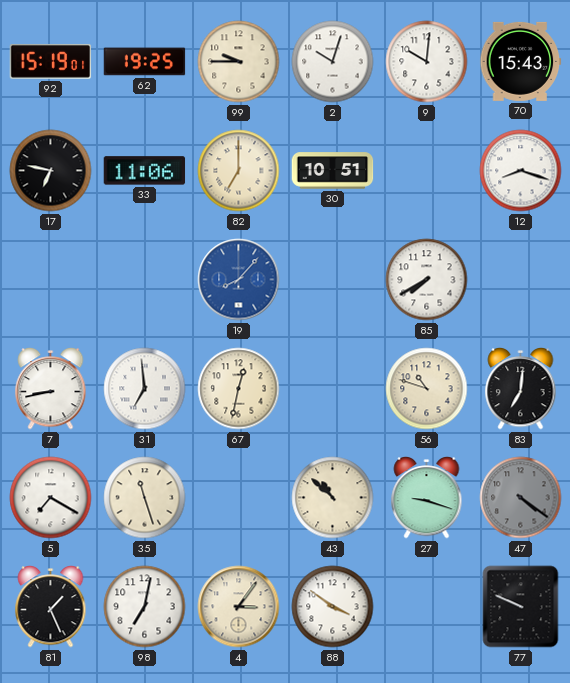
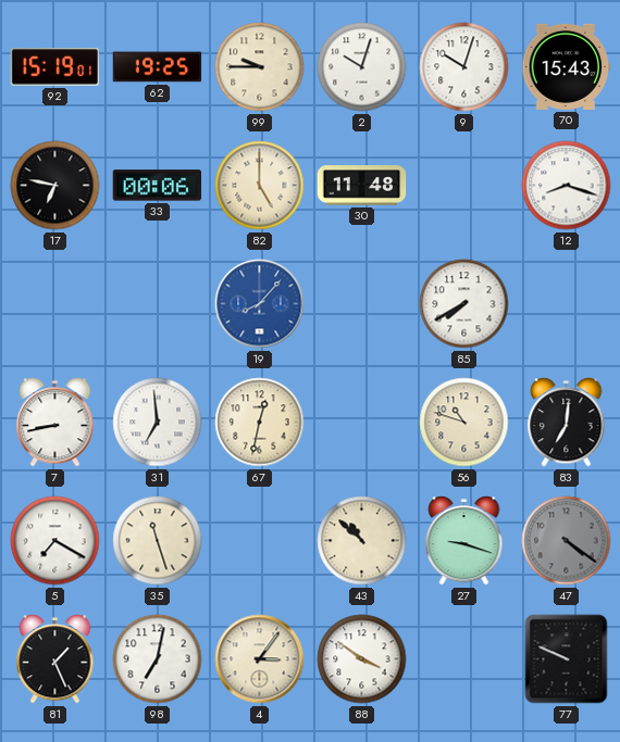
9: 10:01 -> 10:03 (464, 67)
33: 11:06 -> 00:06 (158, 186)
82: 7:00 -> 5:00 (260, 186)
30: 10:51 -> 11:48 (362, 186)
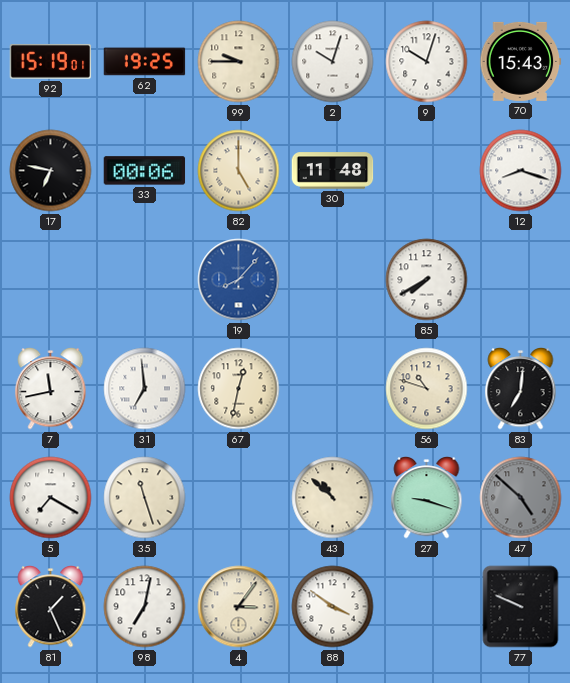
7: 8:43 -> 11:43 (51, 389)
47: 4:21 -> 4:52 (521, 498)
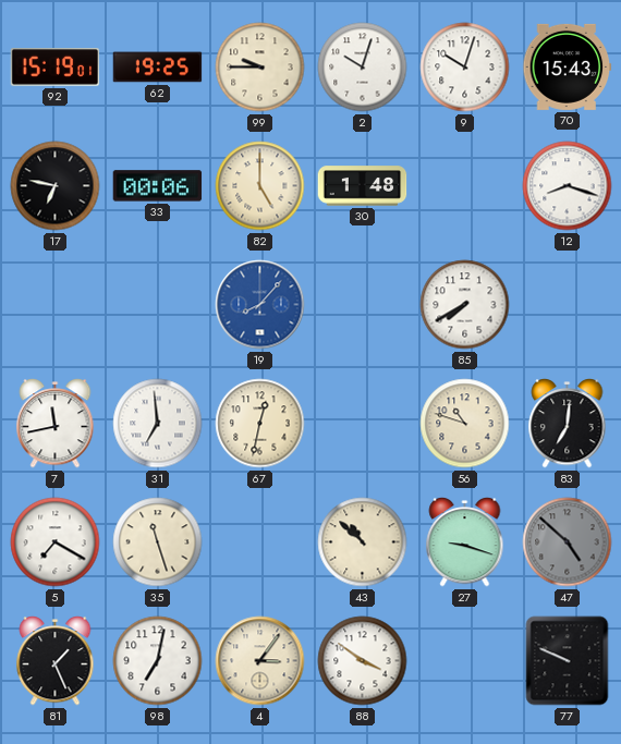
30: 11:48 -> 1:48 (363, 186)
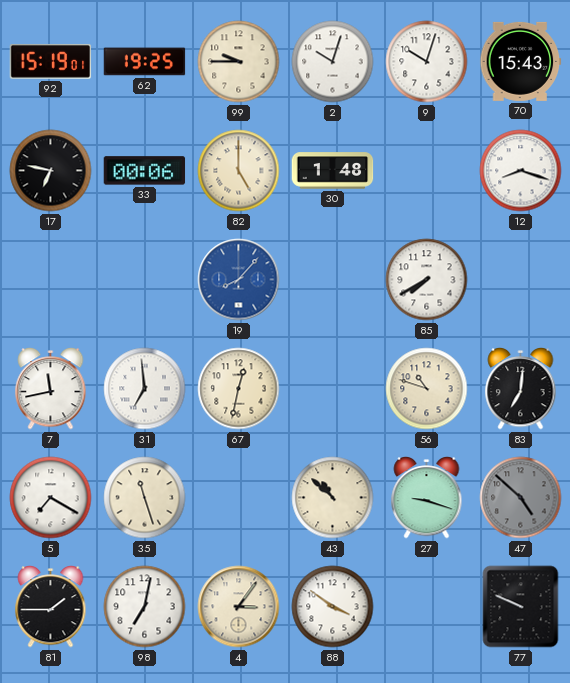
81: 1:26 -> 1:45 (51, 607)
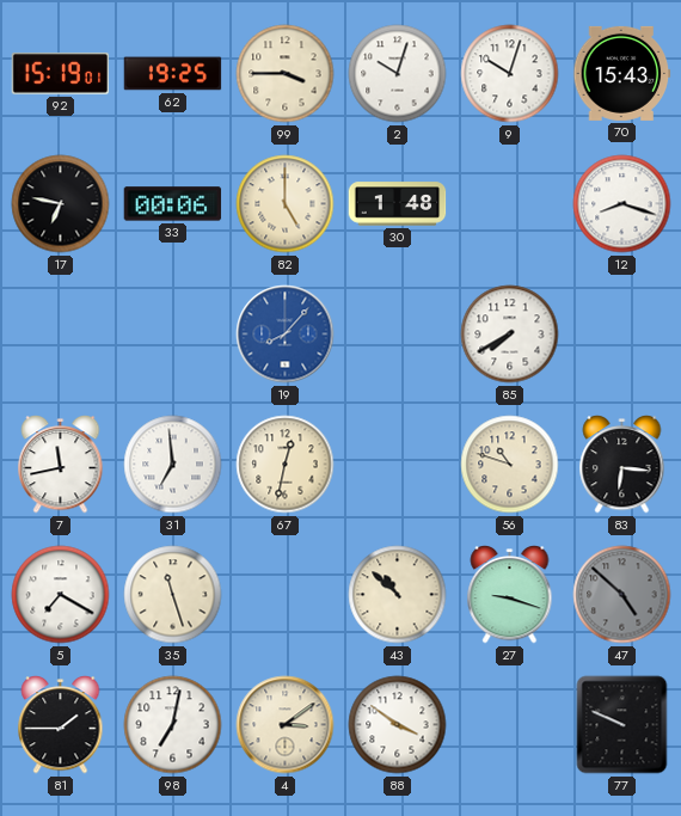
99: 9:45 -> 3:45 (286, 74)
83: 7:01 -> 6:16 (622, 465)
4: 3:06 -> 3:09 (286, 725)
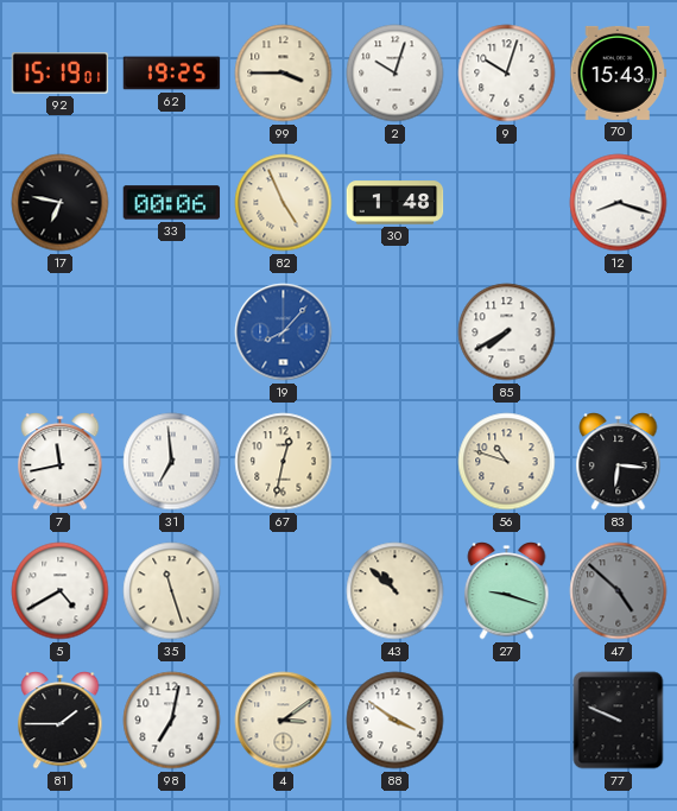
82: 5:00 -> 4:56 (284, 203)
5: 7:20 -> 4:40 (61, 591)
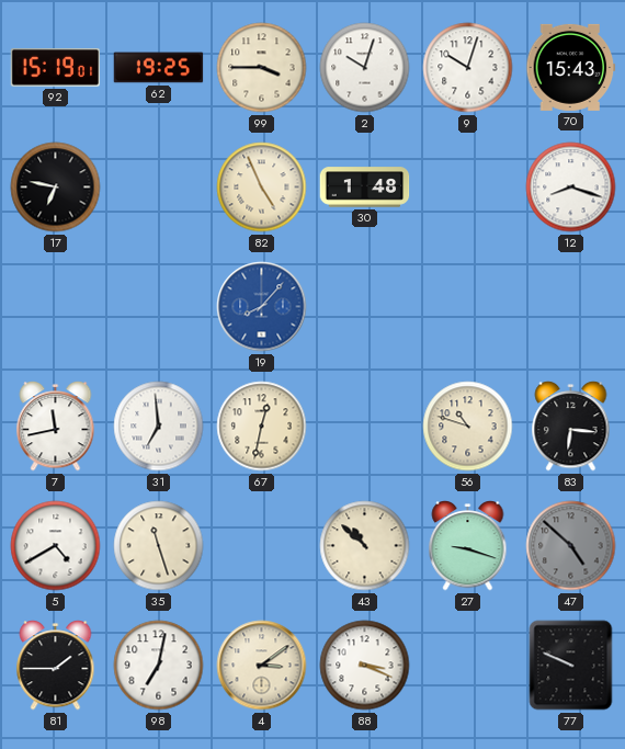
33: 00:06 -> none (172, 203)
85: 7:40 -> none (507, 332)
88: 3:51 -> 3:19 (365, 666)
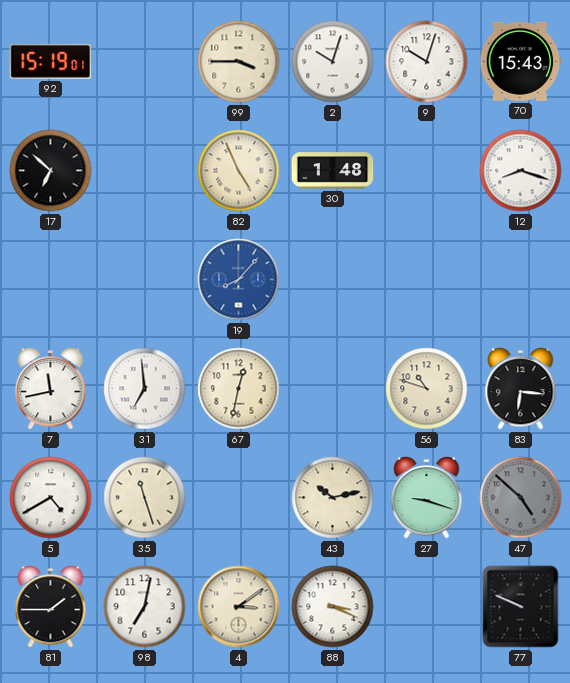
62: 19:25 -> none (159, 68)
17: 6:47 -> 6:52 (51, 171)
43: 10:52 -> 10:13 (333, 498)
